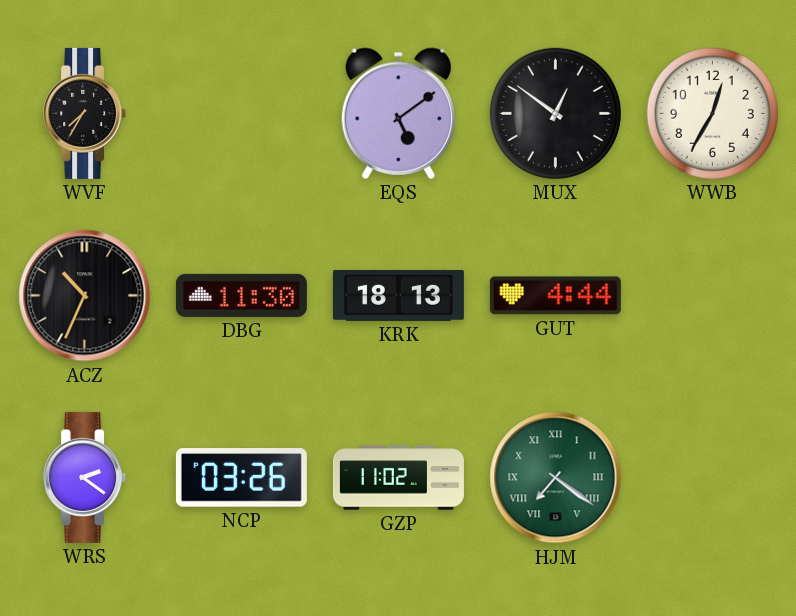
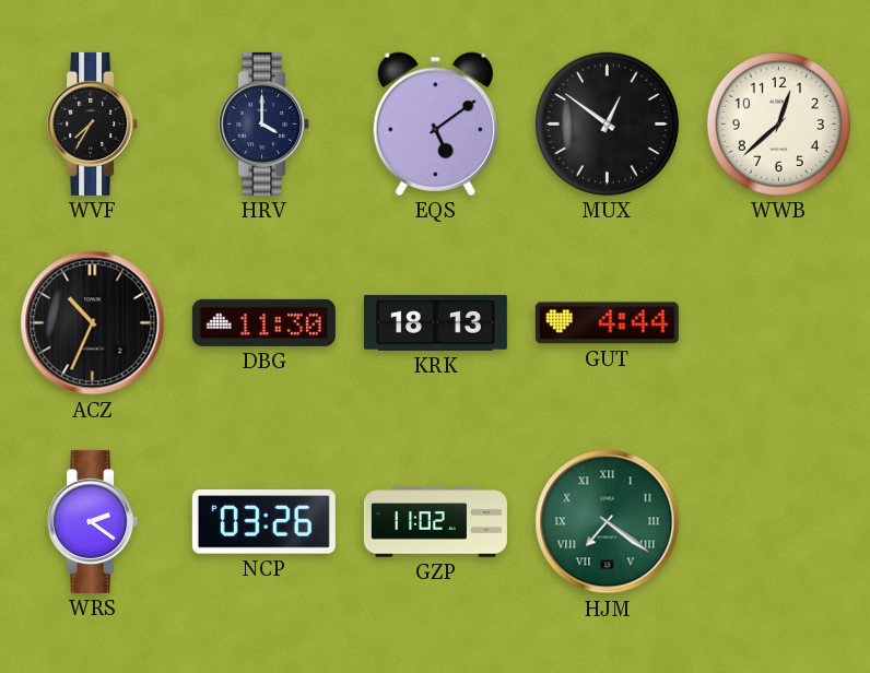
HRV: none -> 4:00 (264, 123)
WWB: 12:35 -> 12:38 (778, 123)
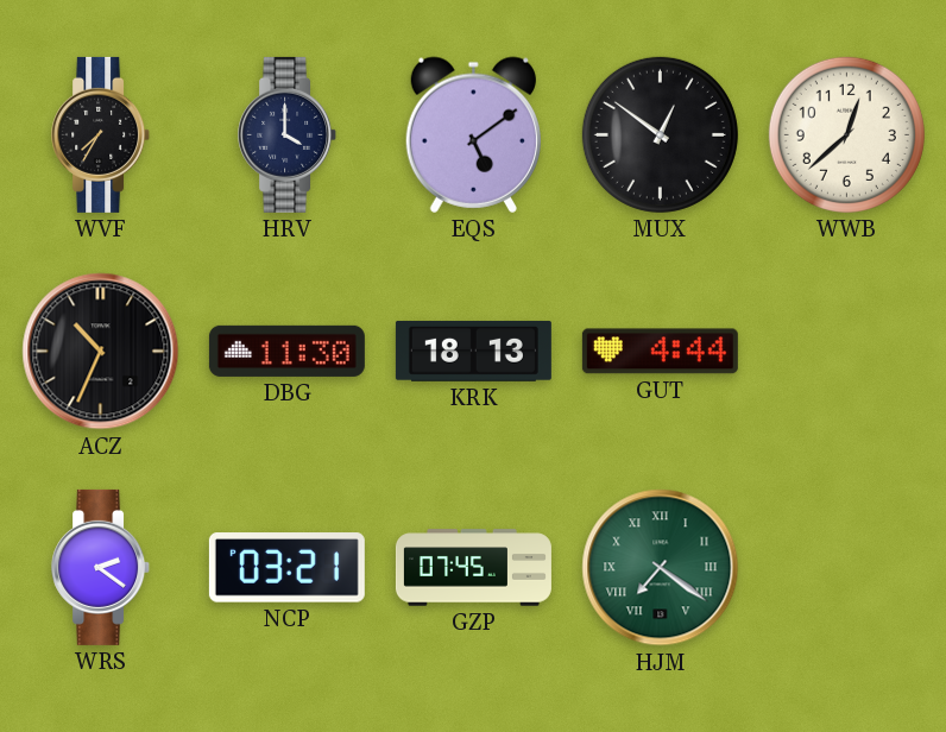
NCP: 03:26 -> 03:21 (286, 568)
GZP: 11:02 -> 07:45 (473, 568)
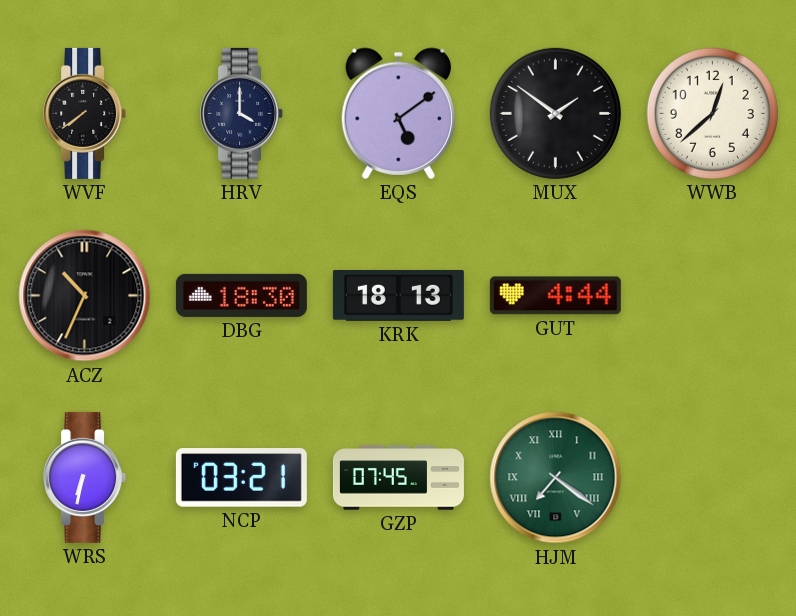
WVF: 7:35 -> 7:39 (85, 113)
MUX: 12:51 -> 1:51 (555, 113)
DBG: 11:30 -> 18:30 (241, 295)
WRS: 2:21 -> 6:32 (85, 477)
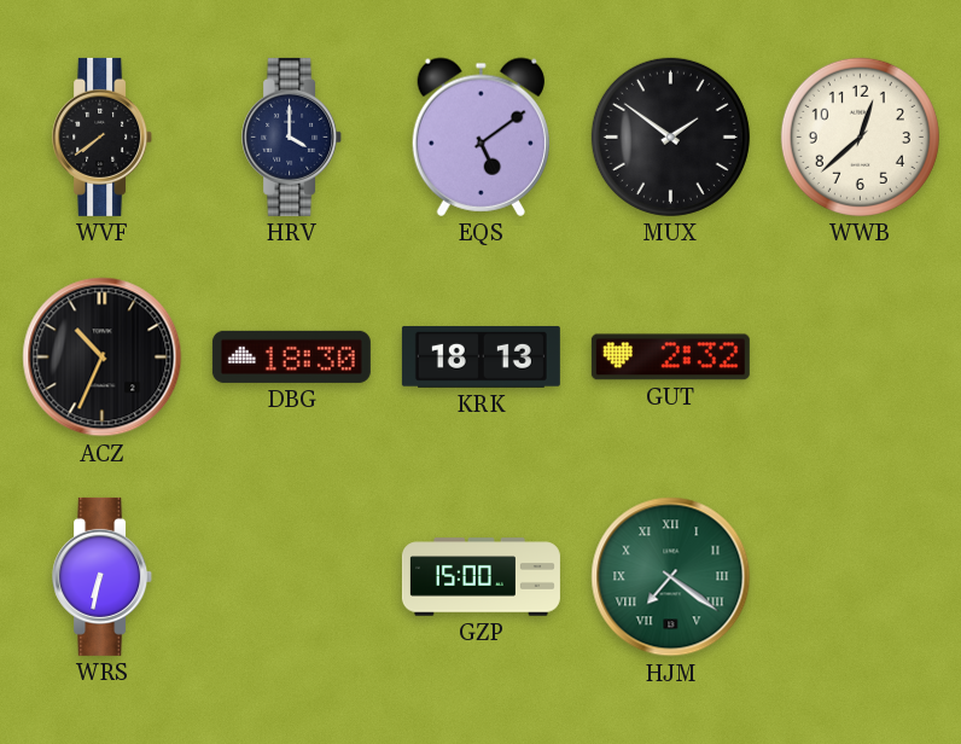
GUT: 4:44 -> 2:32 (670, 358)
NCP: 03:21 -> none (241, 478)
GZP: 07:45 -> 15:00 (481, 577)
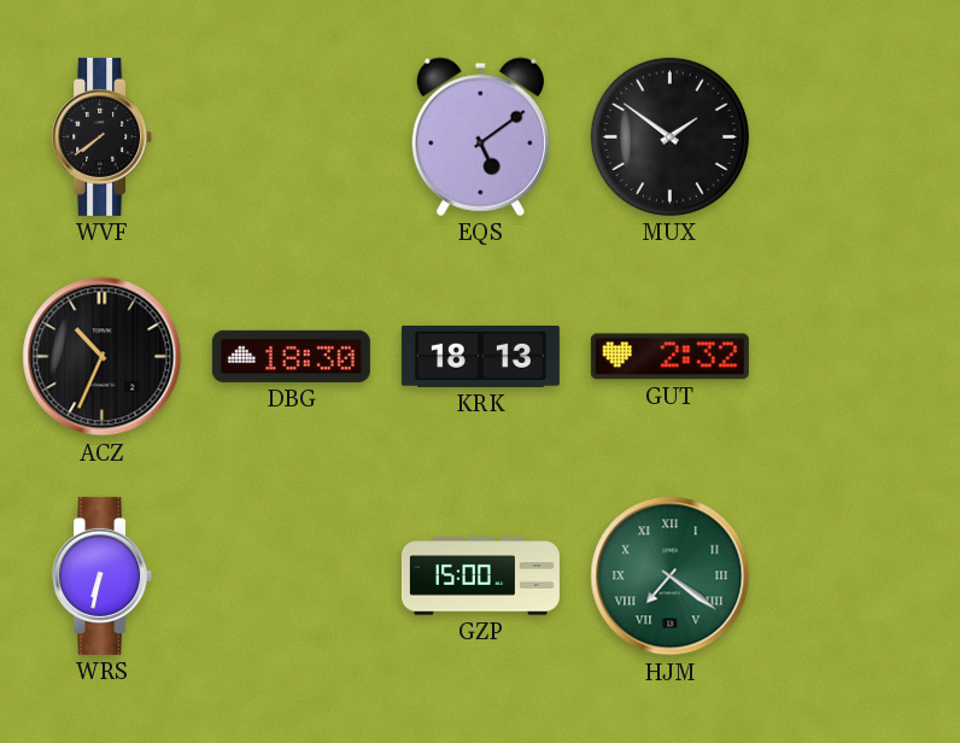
HRV: 4:00 -> none (292, 136)
WWB: 12:38 -> none (860, 136)
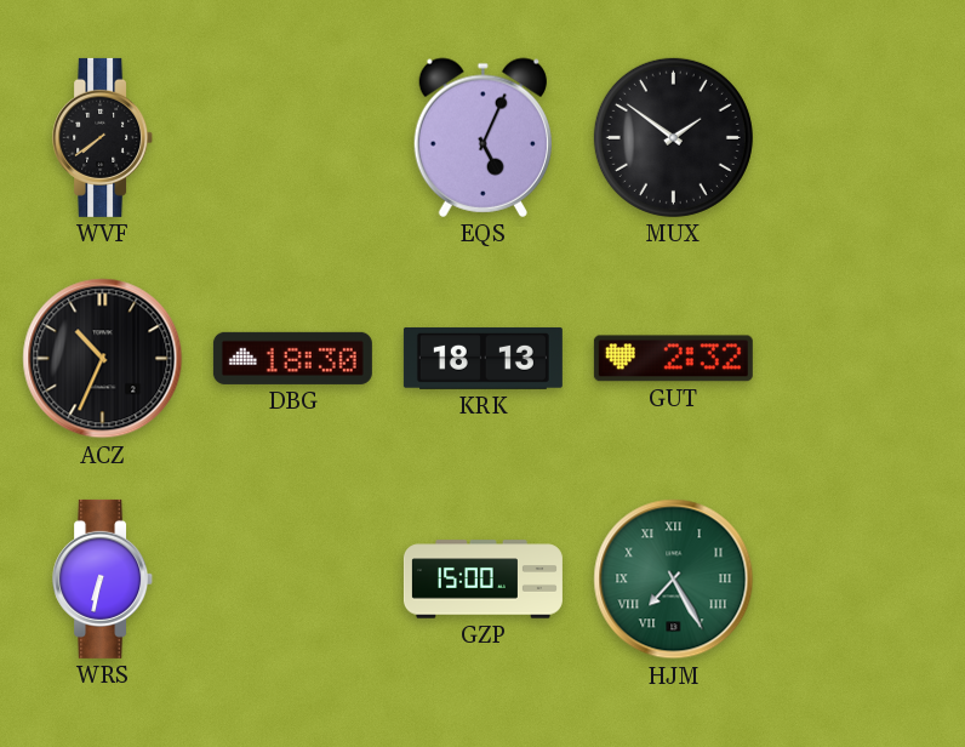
EQS: 5:09 -> 5:04 (482, 137)
HJM: 7:21 -> 7:25 (674, 580)
